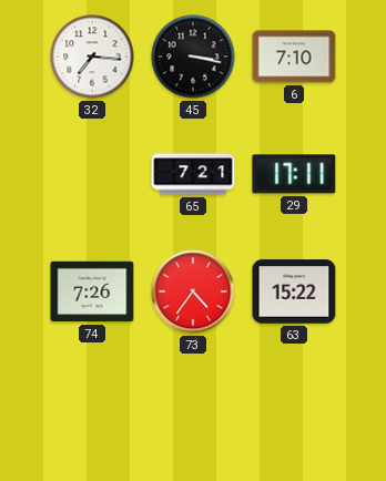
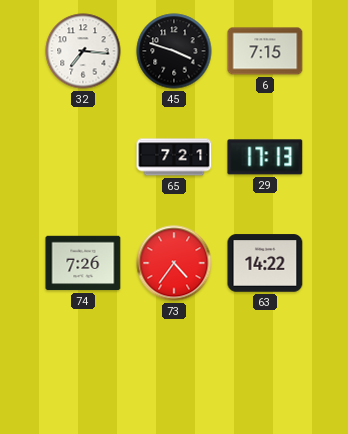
45: 3:17 -> 3:48 (174, 51)
6: 7:10 -> 7:15 (265, 51)
29: 17:11 -> 17:13 (265, 157)
63: 15:22 -> 14:22 (265, 263)
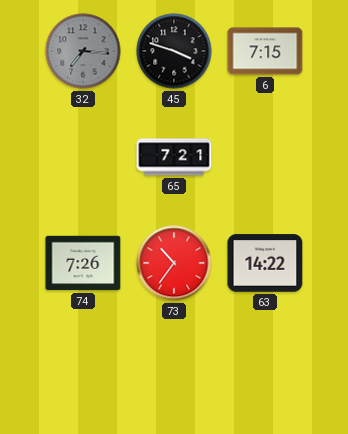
32 dial: white -> grey (83, 51)
29: 17:13 -> none (265, 157)
73: 4:36 -> 10:36 (174, 263)
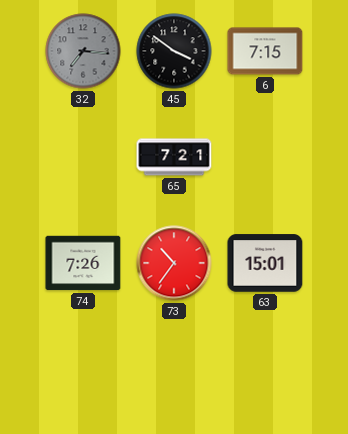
45: 3:48 -> 3:51 (174, 51)
63: 14:22 -> 15:01 (265, 263)
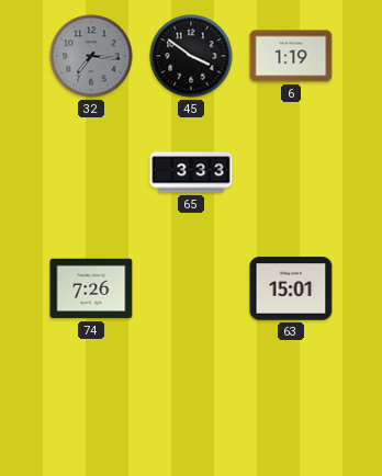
6: 7:15 -> 1:19 (291, 56)
65: 7:21 -> 3:33 (191, 172)
73: 10:36 -> none (174, 263)
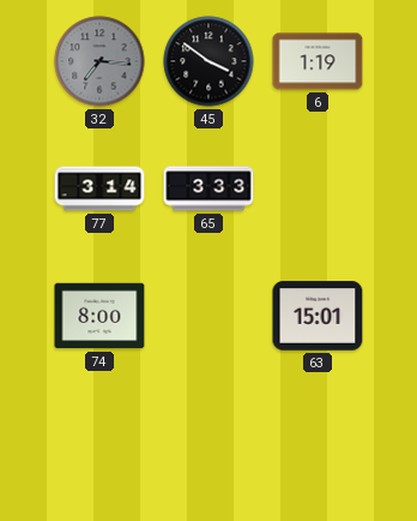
77: none -> 3:14 (99, 188)
74: 7:26 -> 8:00 (99, 316)
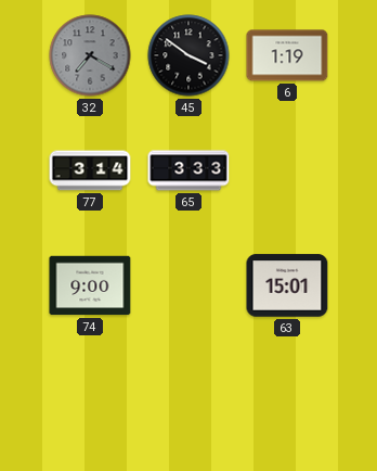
32: 7:16 -> 7:20 (90, 55)
74: 8:00 -> 9:00 (90, 285)
